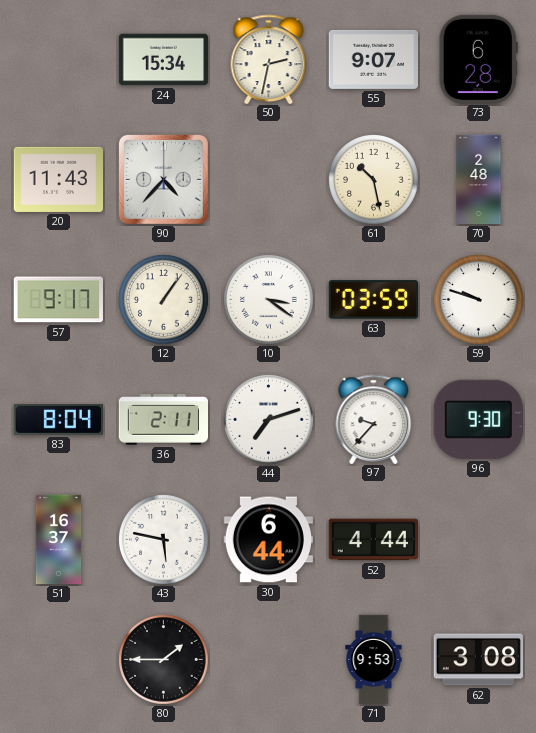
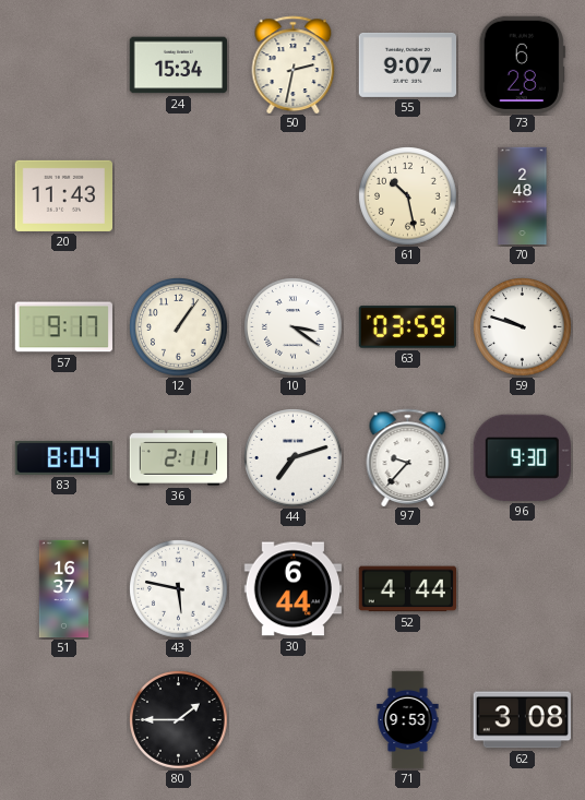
90: 4:37 -> none (163, 179)
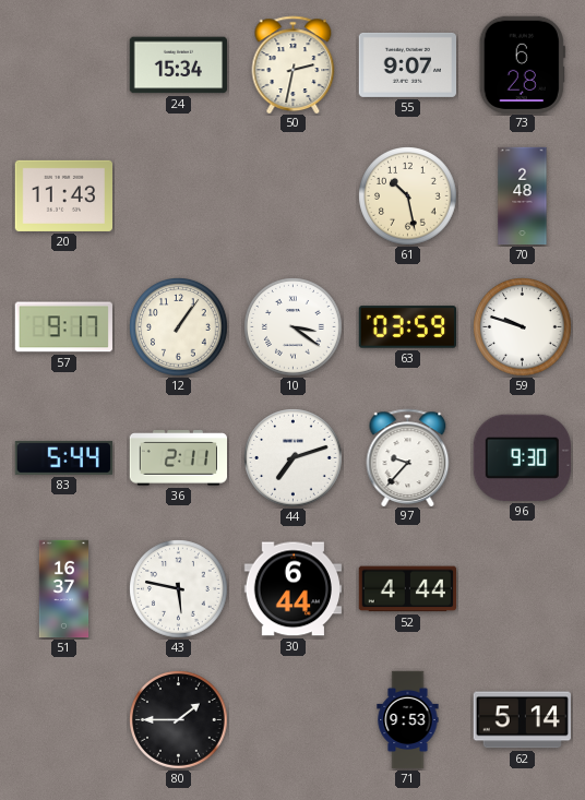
83: 8:04 -> 5:44 (63, 457)
62: 3:08 -> 5:14 (522, 720)
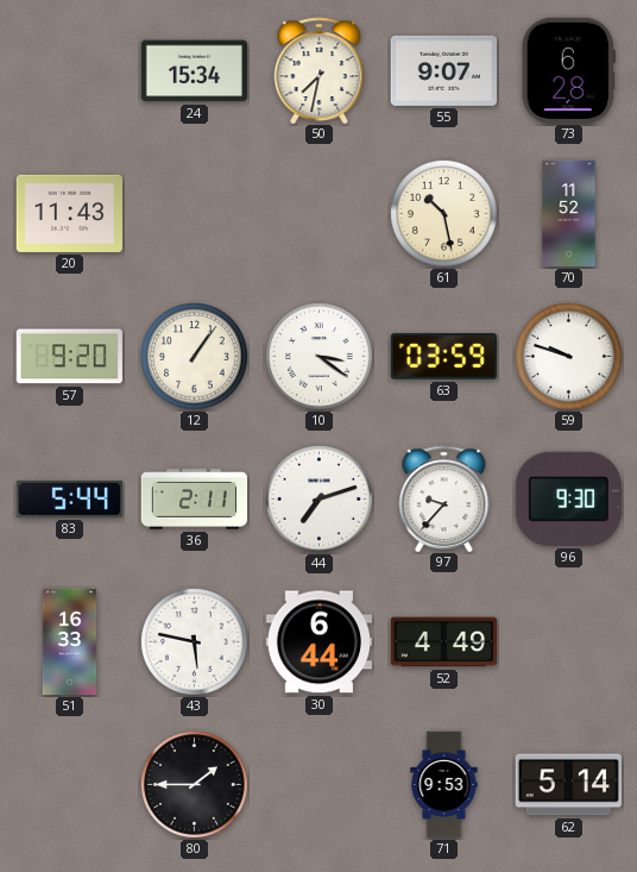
50: 2:32 -> 7:32 (320, 70)
70: 2:48 -> 11:52 (569, 214)
57: 9:17 -> 9:20 (69, 357)
51: 16:37 -> 16:33 (70, 642)
52: 4:44 -> 4:49 (443, 642)
